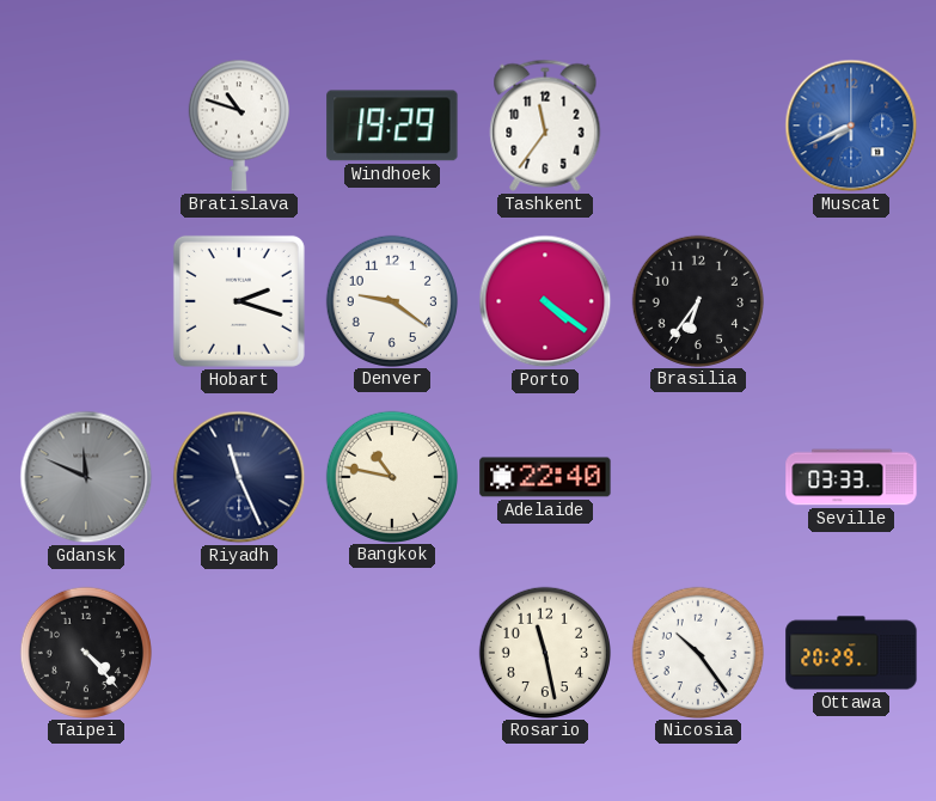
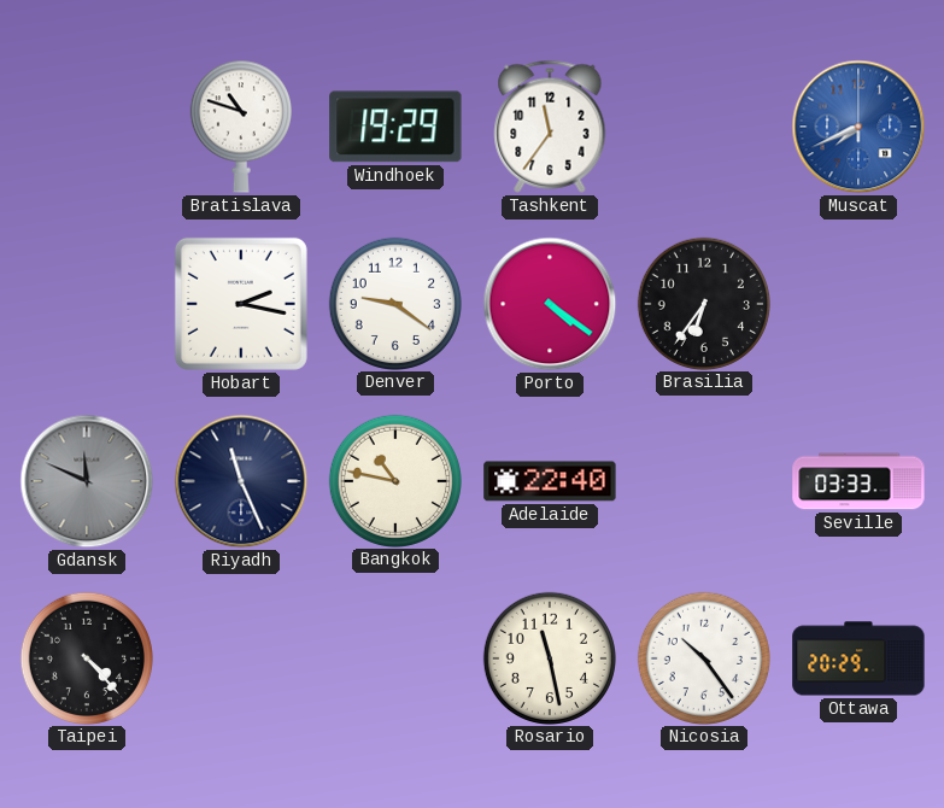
Hobart: 2:18 -> 2:17 (241, 304)
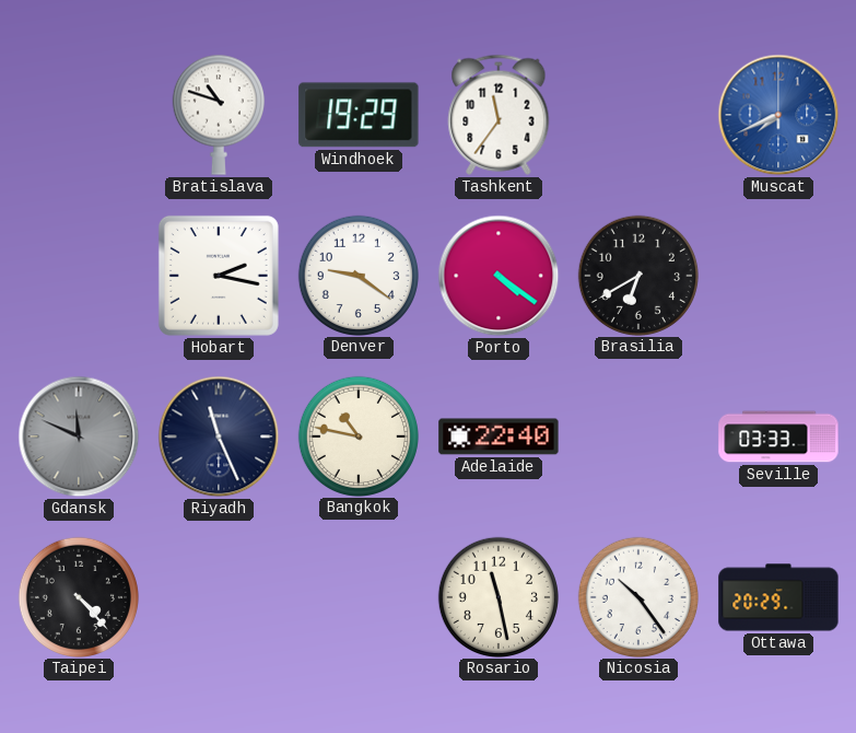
Brasilia: 6:36 -> 6:40 (637, 275)
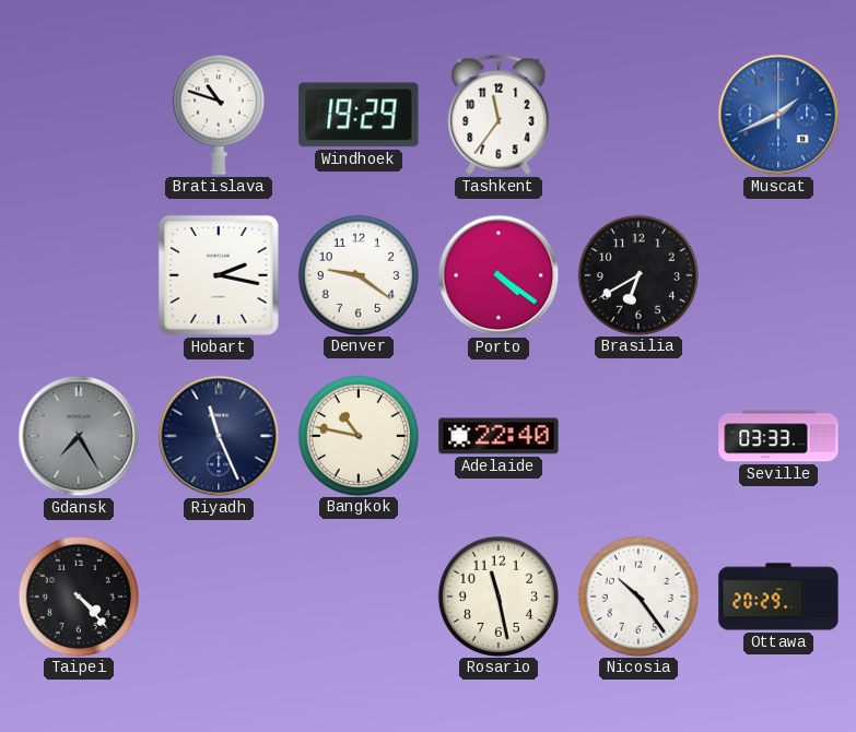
Muscat: 7:41 -> 1:41 (778, 115)
Gdansk: 11:49 -> 7:25 (79, 436)
